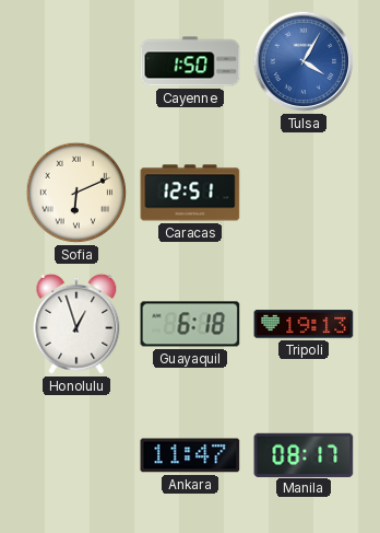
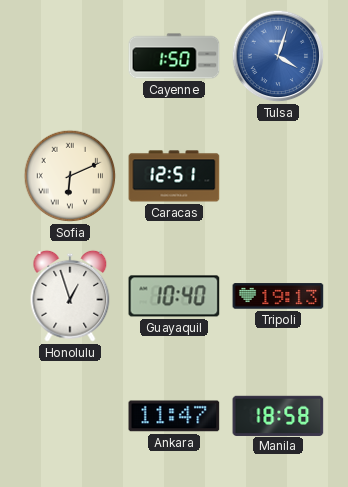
Tulsa: 4:05 -> 4:03 (278, 56)
Guayaquil: 6:18 -> 10:40 (174, 296)
Manila: 08:17 -> 18:58 (278, 415)
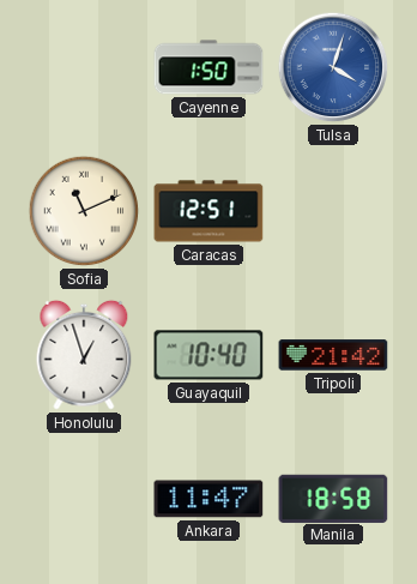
Sofia: 6:11 -> 11:11 (84, 211)
Tripoli: 19:13 -> 21:42 (333, 355)
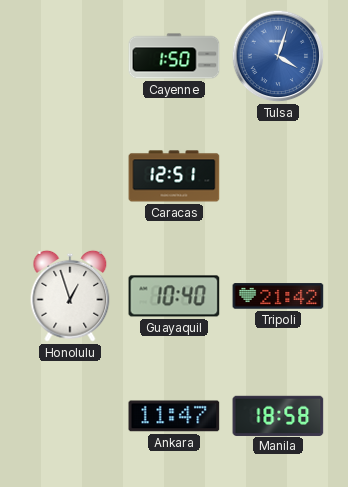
Sofia: 11:11 -> none (84, 211)
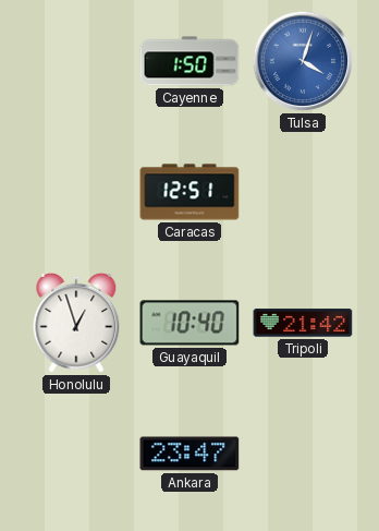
Ankara: 11:47 -> 23:47 (189, 454)
Manila: 18:58 -> none (278, 415)
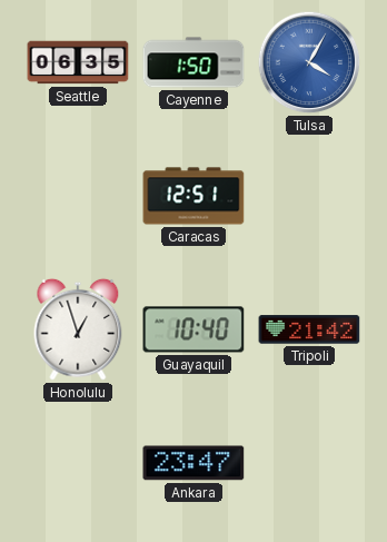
Seattle: none -> 06:35 (78, 62)
Tulsa: 4:03 -> 4:05 (309, 62)
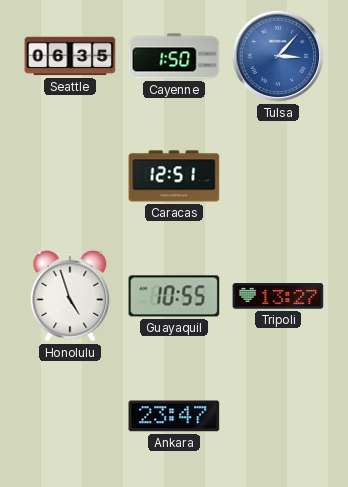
Tulsa: 4:05 -> 3:07 (278, 56)
Honolulu: 12:57 -> 4:57 (70, 296)
Guayaquil: 10:40 -> 10:55 (174, 296)
Tripoli: 21:42 -> 13:27 (278, 296)
